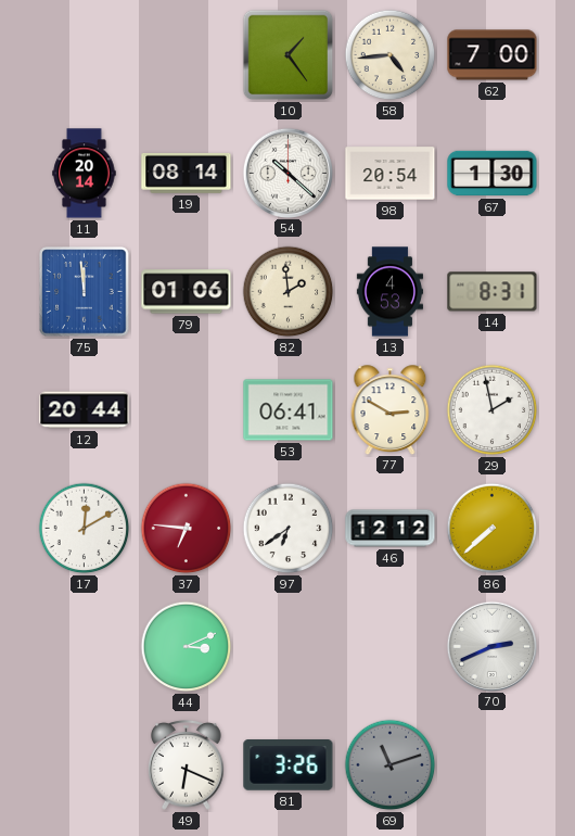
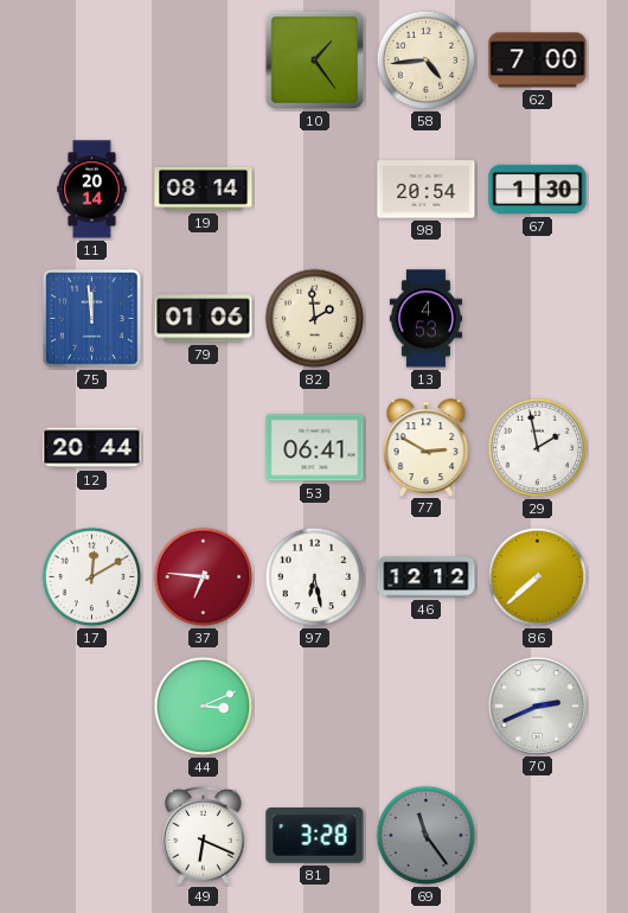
54: 10:22 -> none (287, 173)
14: 8:31 -> none (493, 292)
97: 6:39 -> 6:28 (315, 577)
81: 3:26 -> 3:28 (315, 836)
69: 11:12 -> 11:24 (427, 836)
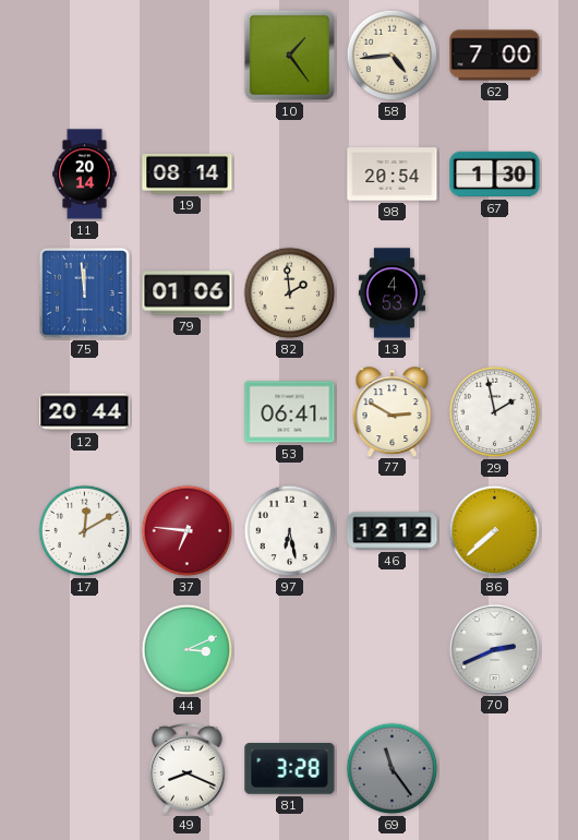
49: 6:19 -> 8:19 (188, 768)
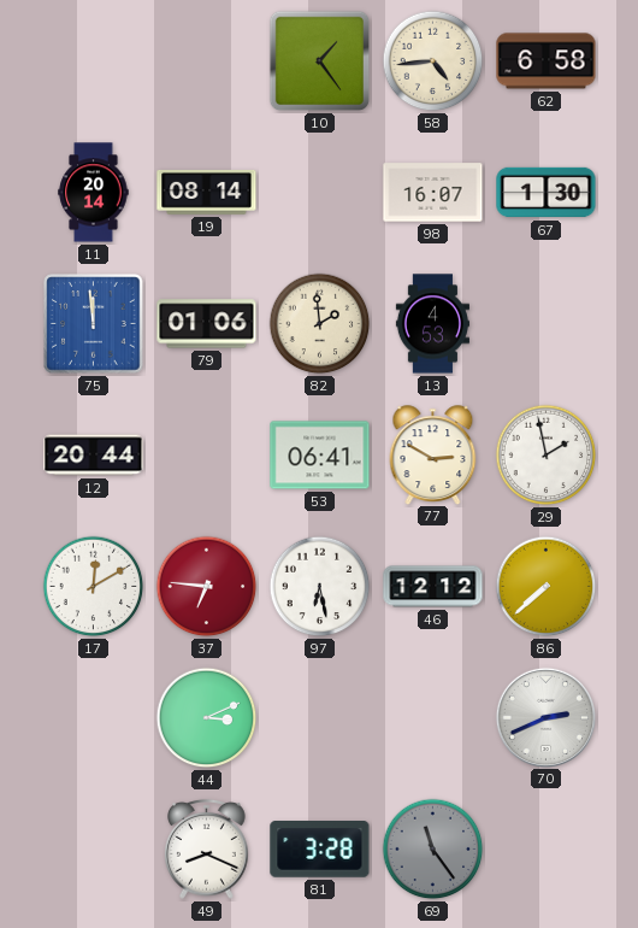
62: 7:00 -> 6:58 (547, 61)
98: 20:54 -> 16:07 (433, 193)
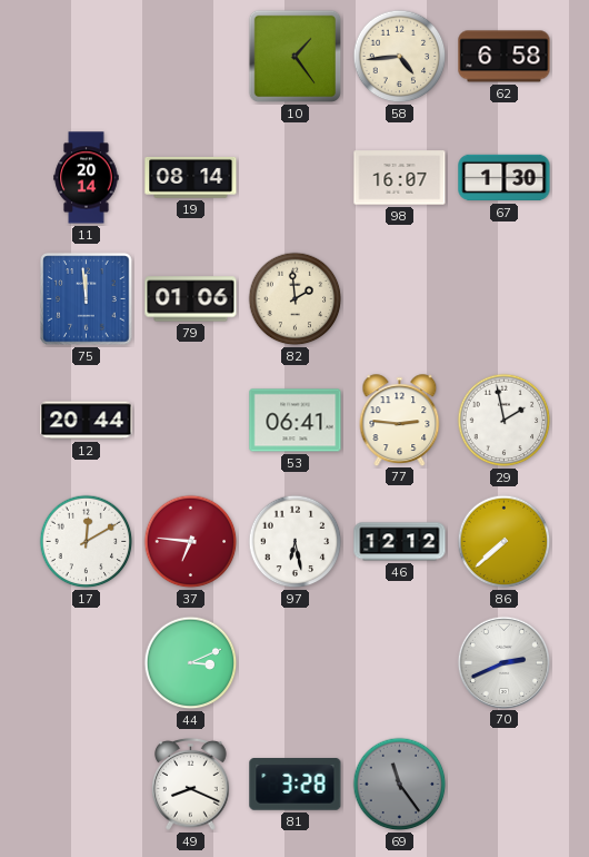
13: 4:53 -> none (432, 324)
77: 2:50 -> 2:46 (400, 420)
